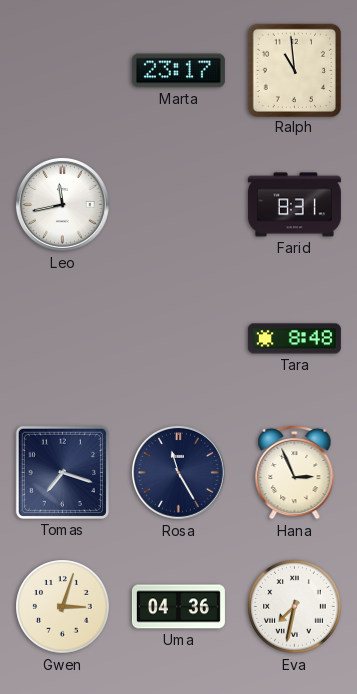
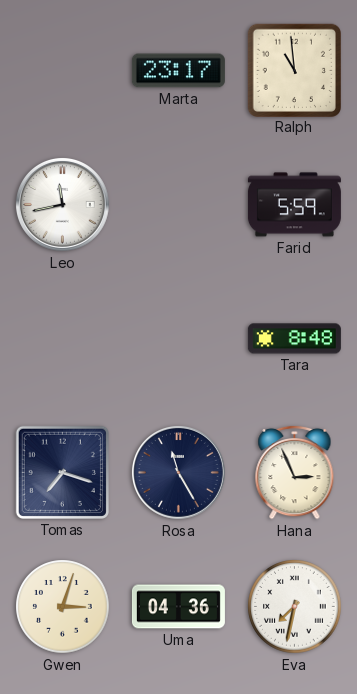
Farid: 8:31 -> 5:59 (294, 205)
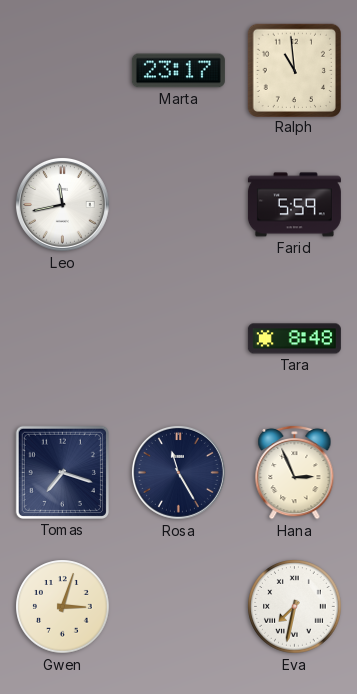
Uma: 04:36 -> none (178, 607)
